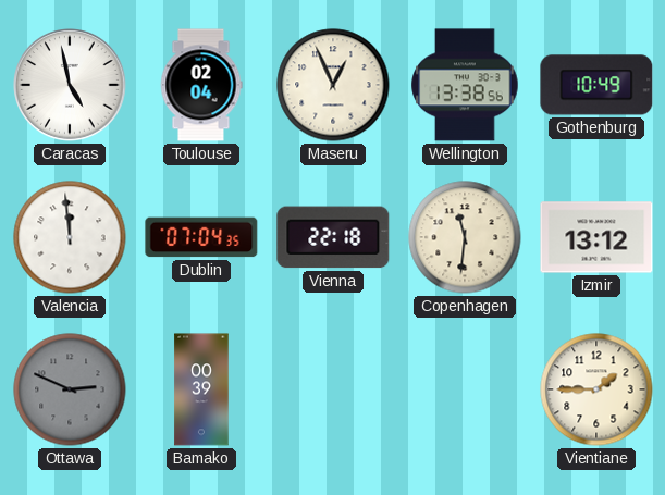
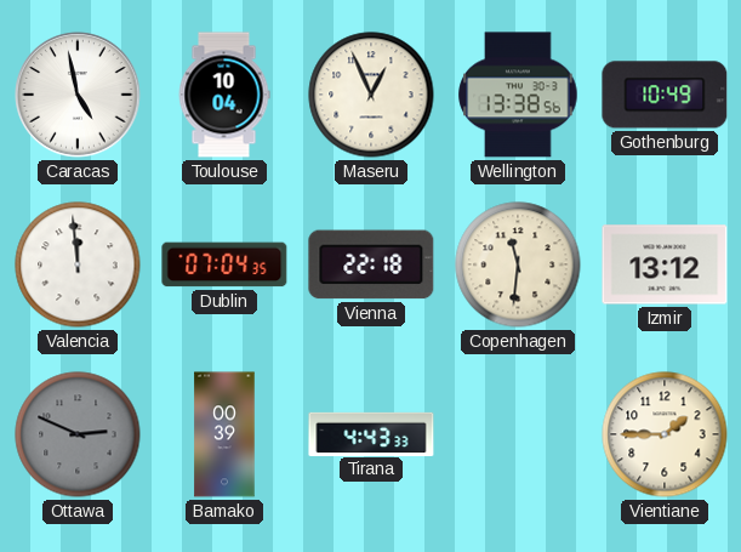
Toulouse: 02:04 -> 10:04 (224, 95)
Tirana: none -> 4:43 (371, 433)
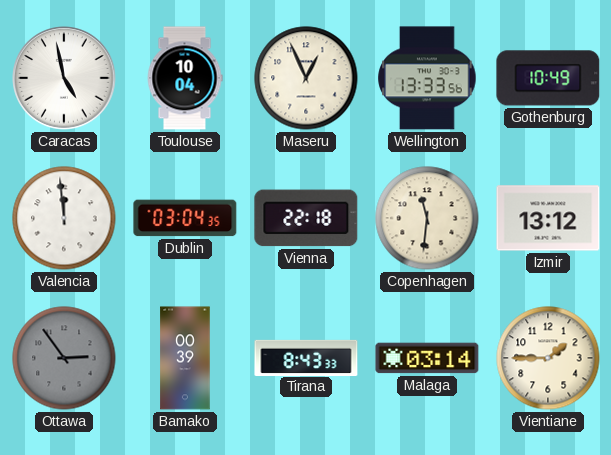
Wellington: 13:38 -> 13:33 (427, 78)
Dublin: 07:04 -> 03:04 (185, 218)
Ottawa: 2:49 -> 2:54 (64, 358)
Tirana: 4:43 -> 8:43 (306, 357)
Malaga: none -> 03:14 (427, 358)
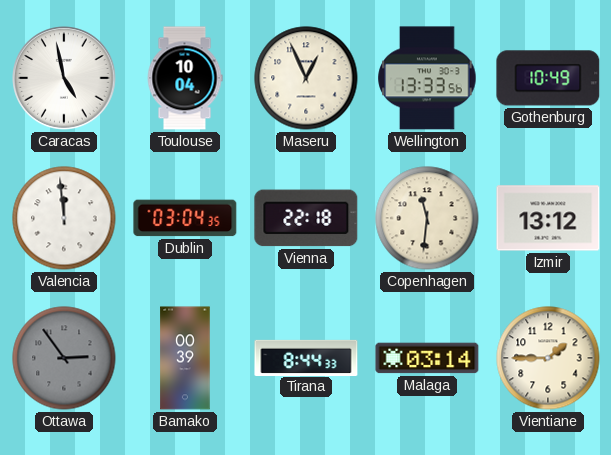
Tirana: 8:43 -> 8:44 (306, 357)
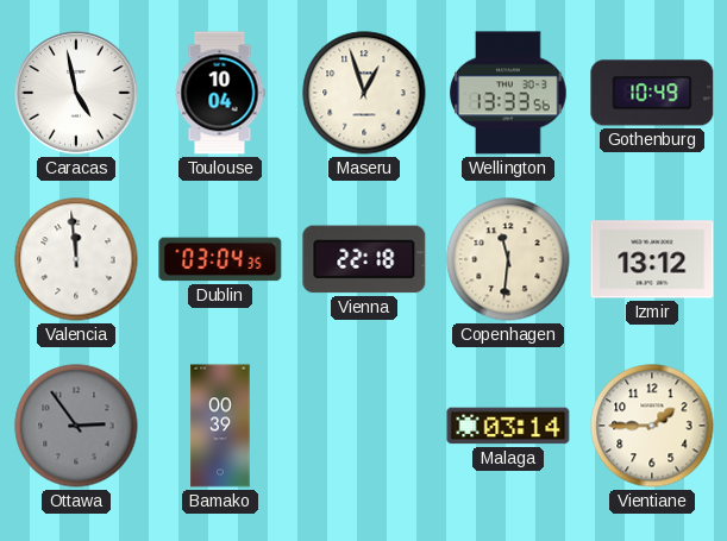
Maseru: 12:56 -> 12:57 (364, 93)
Tirana: 8:44 -> none (306, 357)
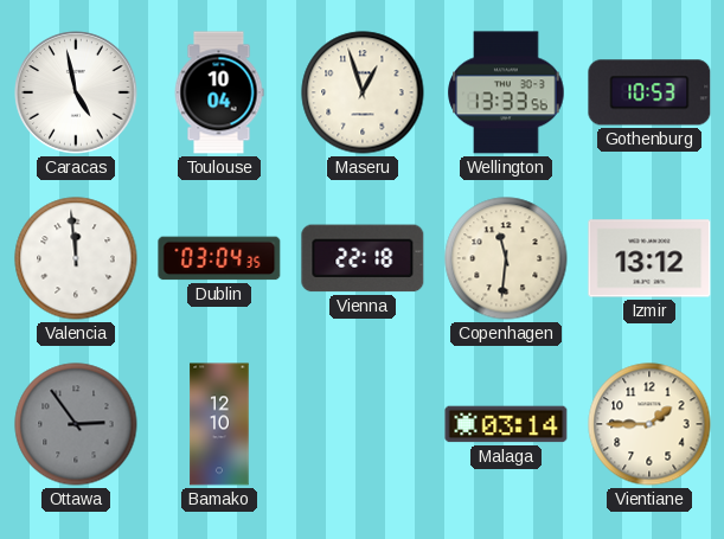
Gothenburg: 10:49 -> 10:53 (649, 92)
Bamako: 00:39 -> 12:10 (219, 424)
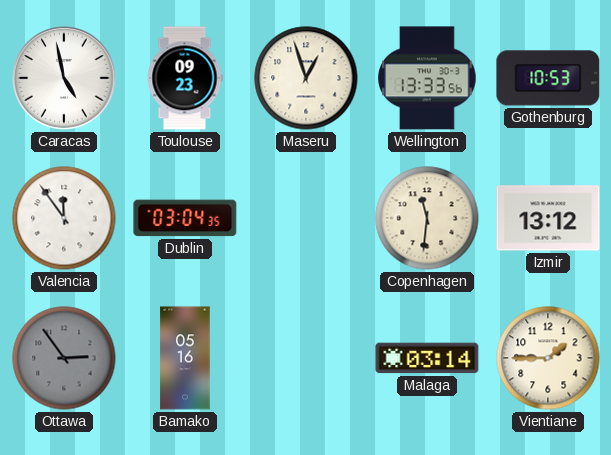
Toulouse: 10:04 -> 09:23 (185, 78)
Valencia: 11:59 -> 11:54 (64, 218)
Vienna: 22:18 -> none (363, 258)
Bamako: 12:10 -> 05:16 (185, 358)
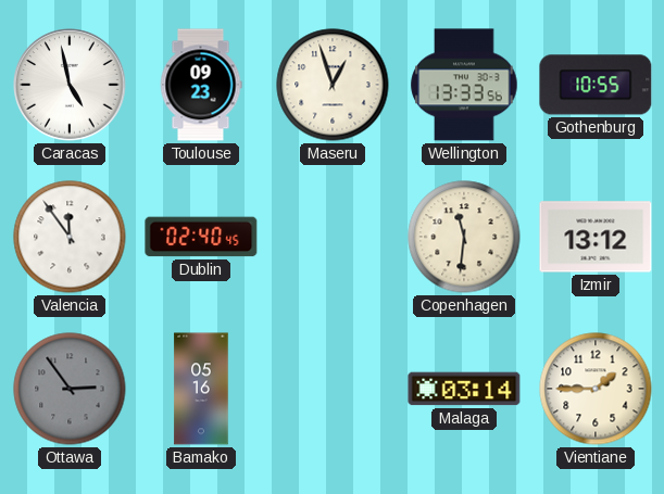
Gothenburg: 10:53 -> 10:55 (596, 85)
Dublin: 03:04 -> 02:40 (201, 237)
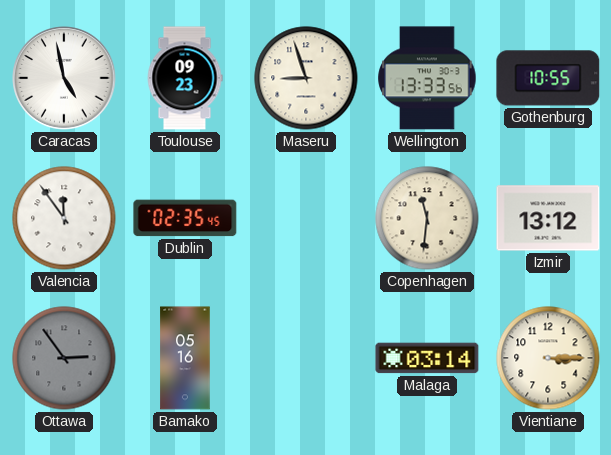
Maseru: 12:57 -> 8:57 (306, 78)
Dublin: 02:40 -> 02:35 (185, 218)
Vientiane: 1:45 -> 3:15 (548, 358)
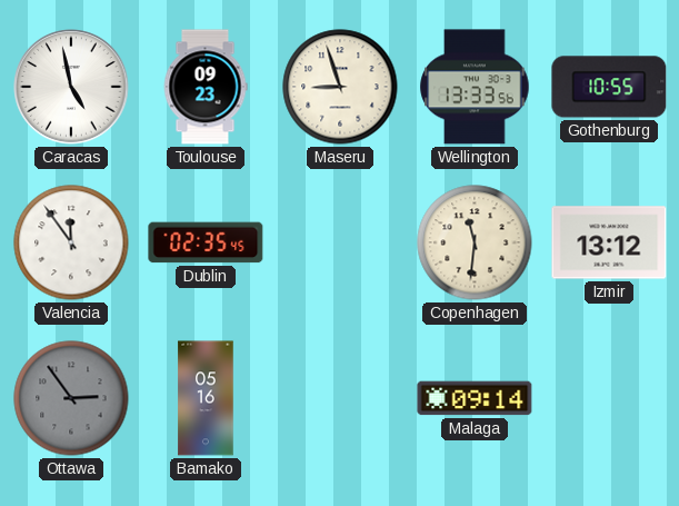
Malaga: 03:14 -> 09:14 (475, 398)
Vientiane: 3:15 -> none (548, 358)
